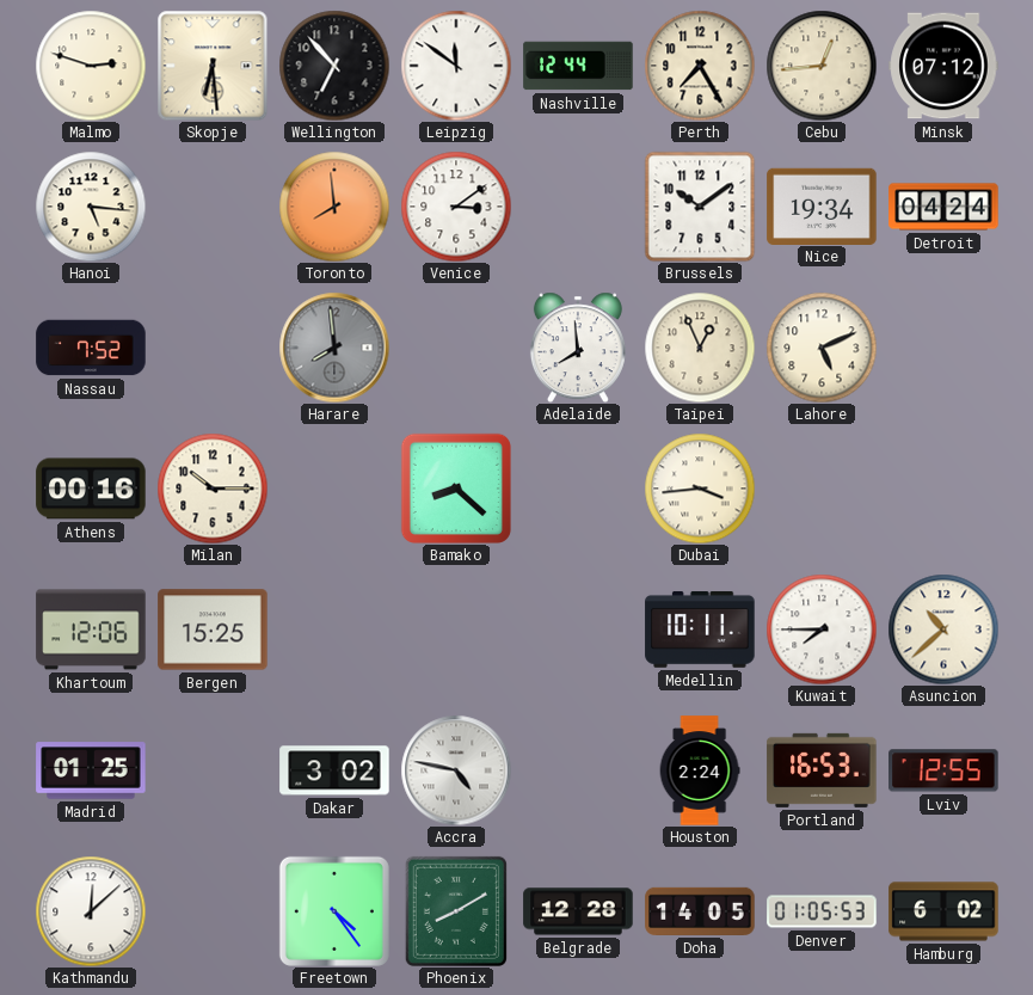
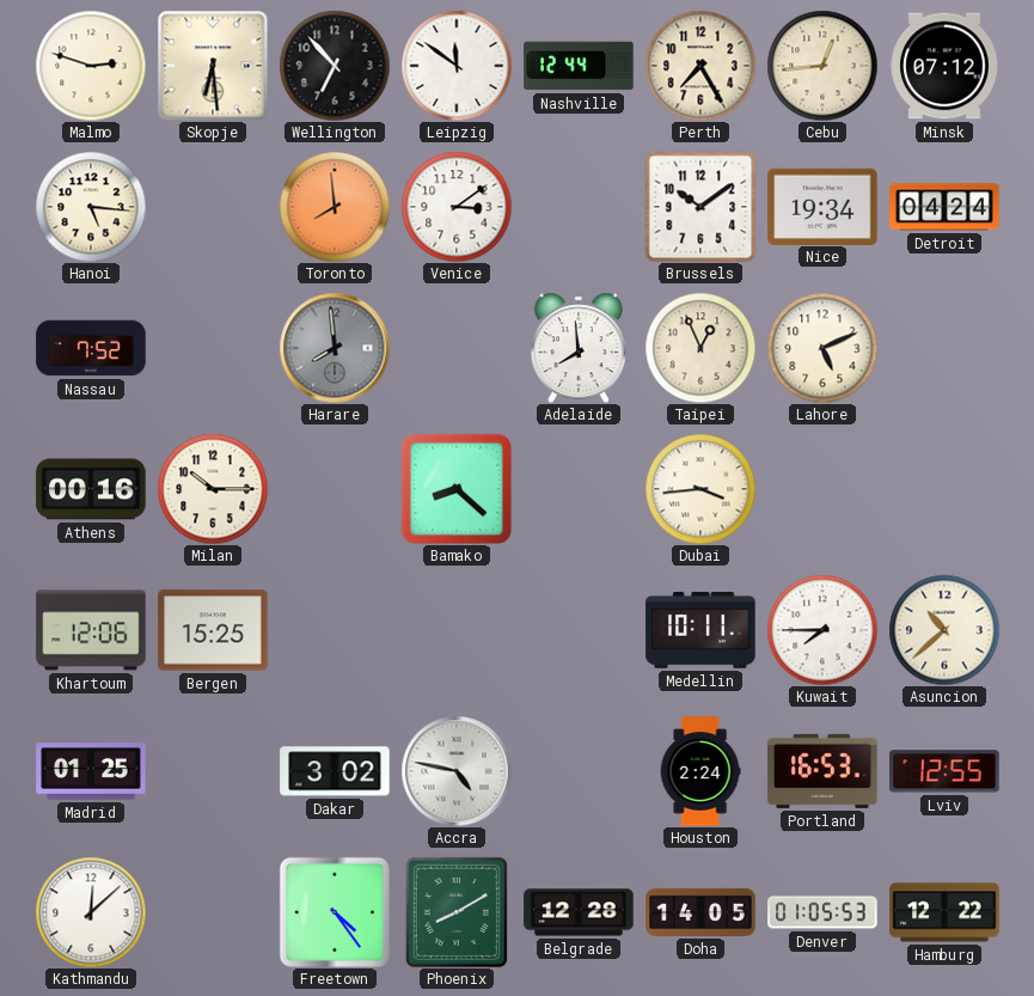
Hamburg: 6:02 -> 12:22 (944, 912)
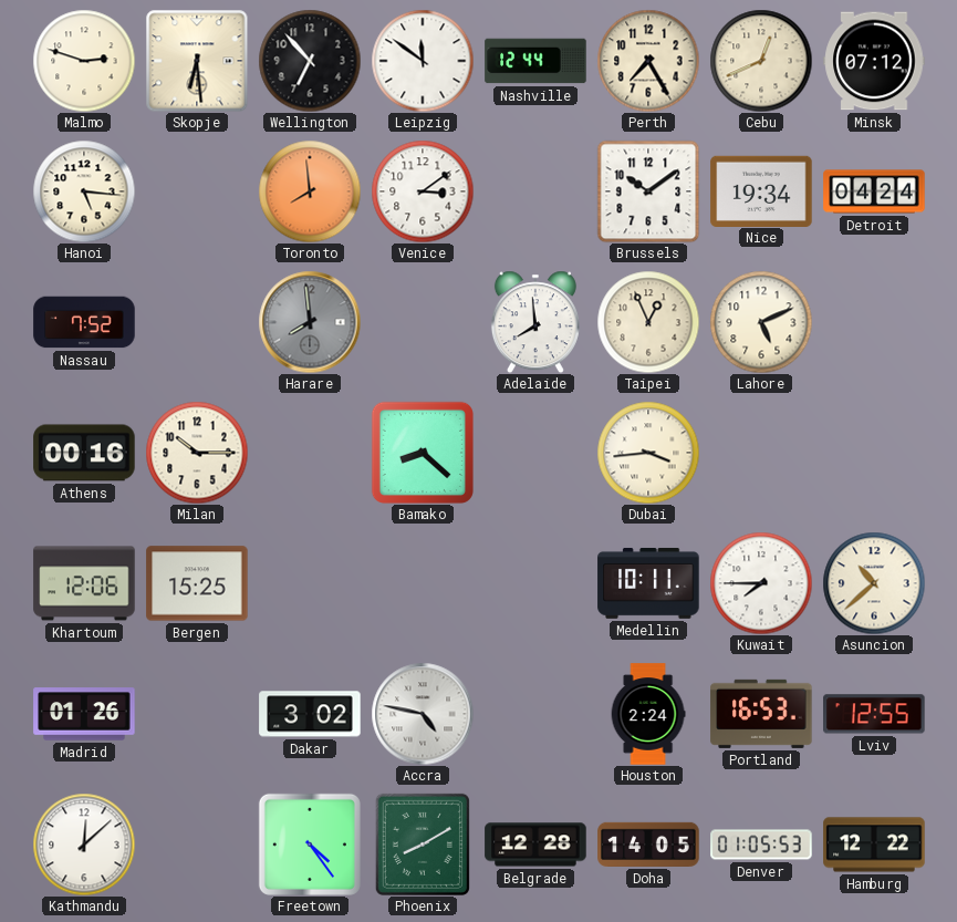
Cebu: 12:44 -> 12:41 (761, 61)
Madrid: 01:25 -> 01:26 (84, 714)
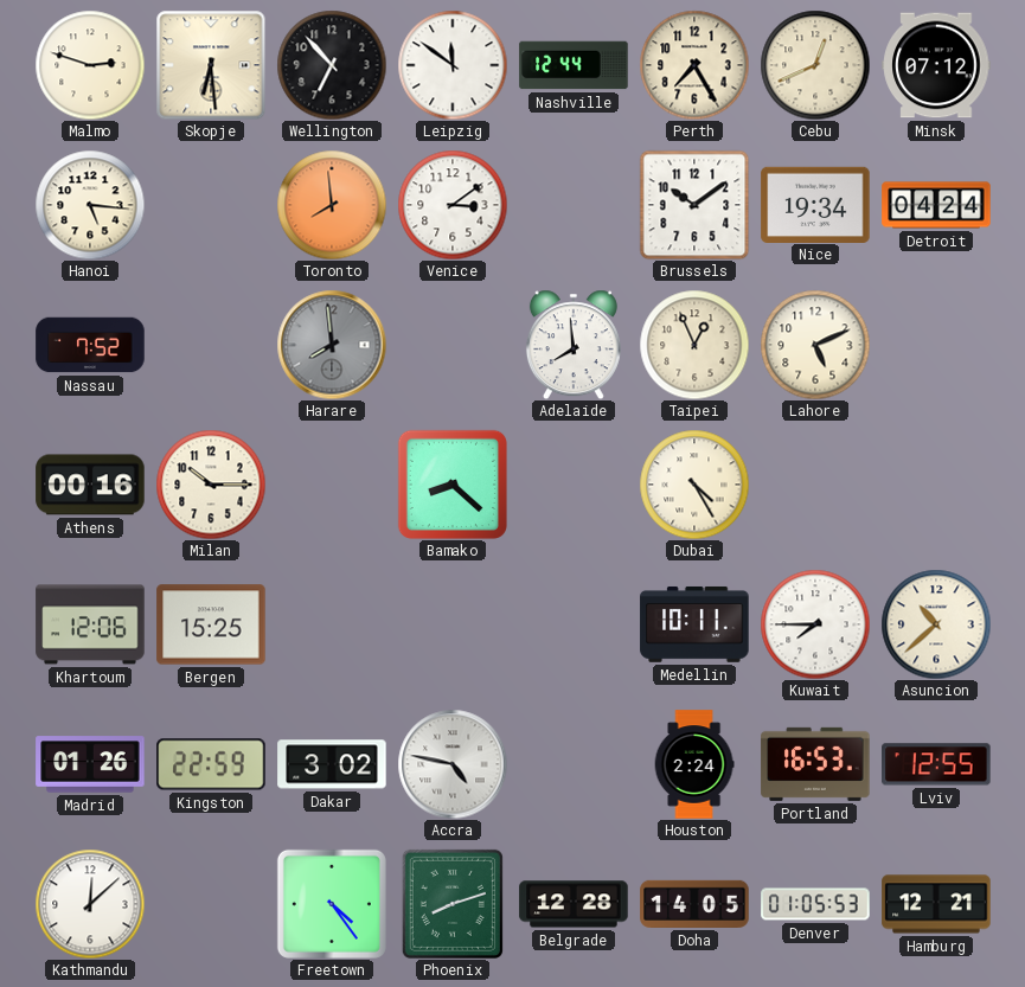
Dubai: 3:44 -> 4:25 (694, 485)
Kingston: none -> 22:59 (211, 764)
Phoenix: 8:10 -> 8:12 (453, 904)
Hamburg: 12:22 -> 12:21 (936, 904)
